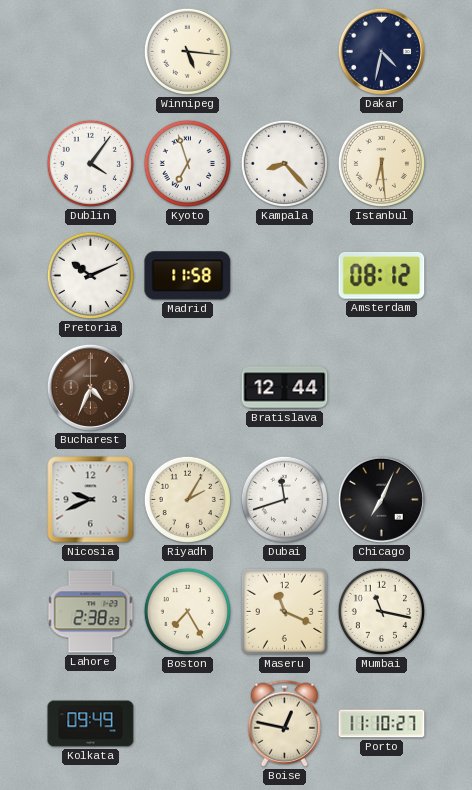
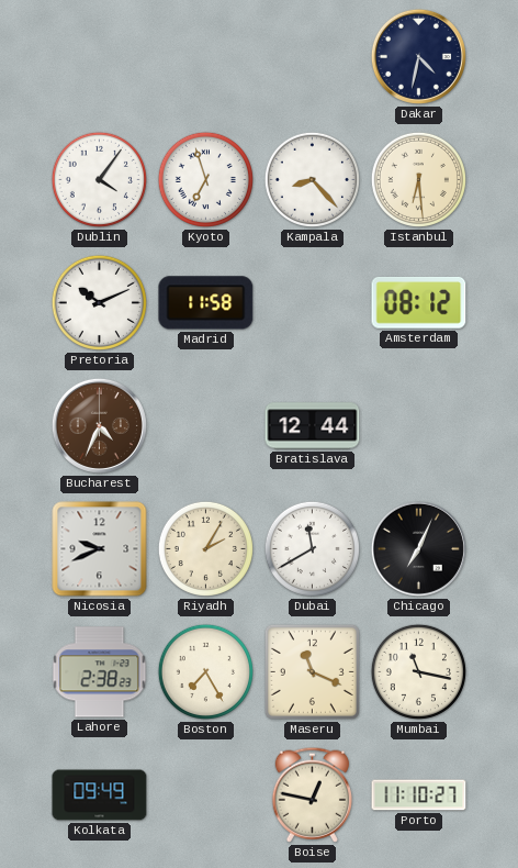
Winnipeg: 5:16 -> none (187, 51)
Dubai: 11:42 -> 11:40 (312, 548)
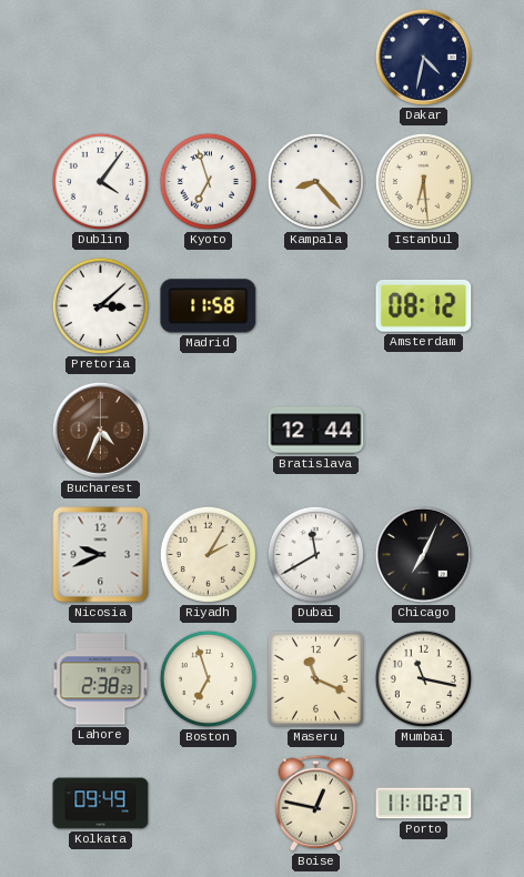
Pretoria: 10:11 -> 3:08 (100, 305)
Boston: 7:25 -> 6:57 (208, 678)
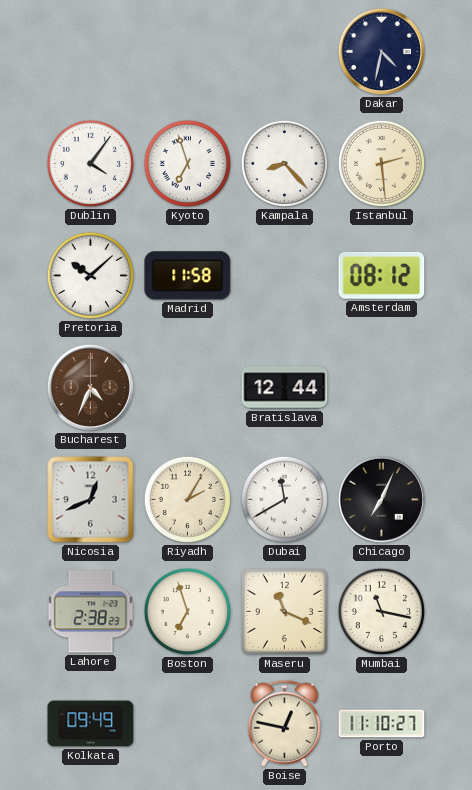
Istanbul: 6:29 -> 2:29 (381, 163)
Pretoria: 3:08 -> 10:08 (90, 275)
Nicosia: 9:41 -> 12:41 (91, 500)
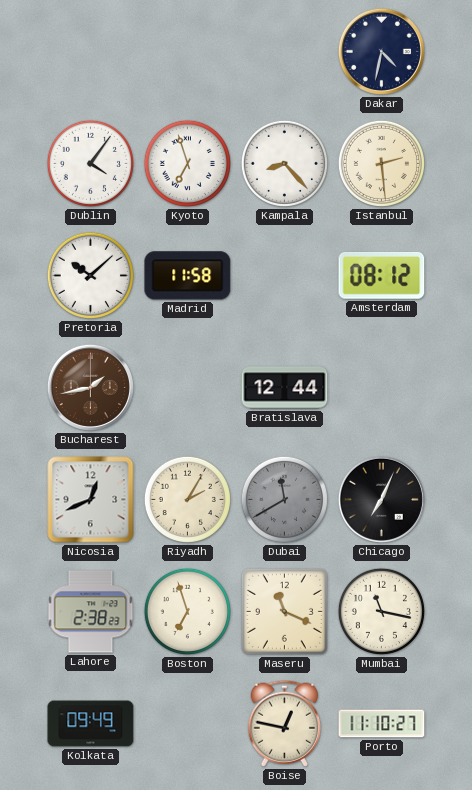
Bucharest: 4:34 -> 1:43 (90, 387)
Dubai dial: white -> grey (284, 499)
